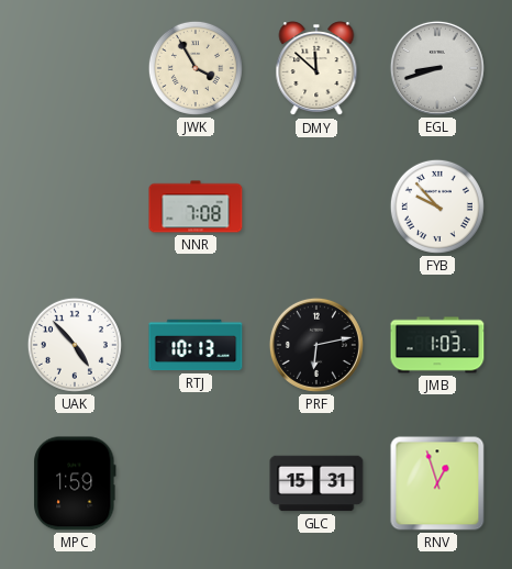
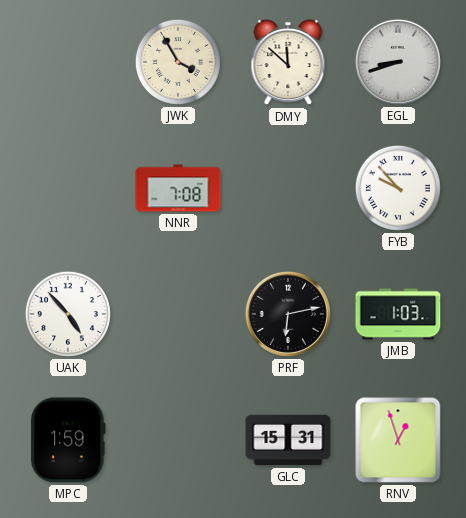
RTJ: 10:13 -> none (196, 345)
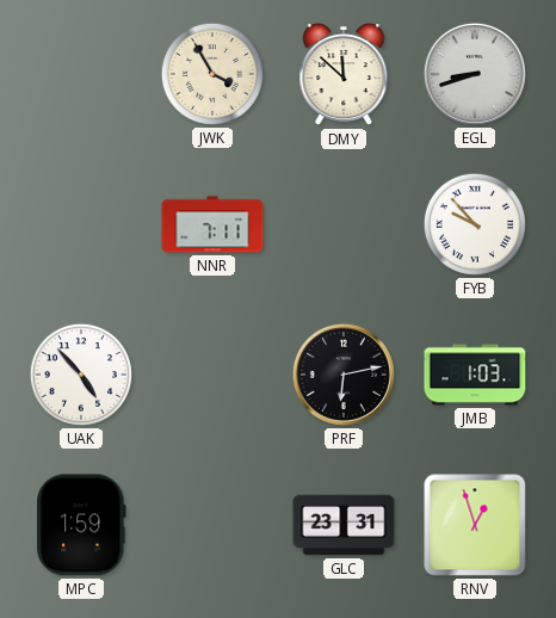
NNR: 7:08 -> 7:11 (212, 224)
GLC: 15:31 -> 23:31 (344, 525)
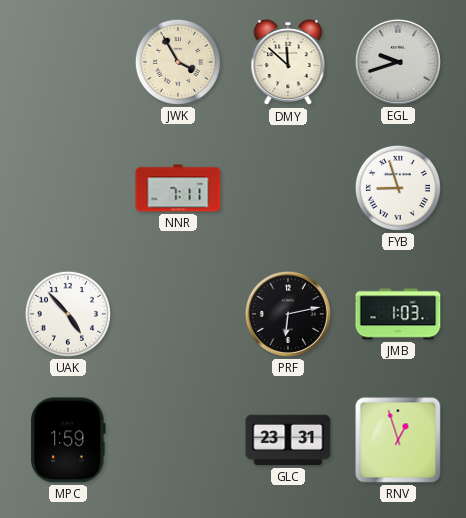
EGL: 8:42 -> 9:42 (398, 62)
FYB: 9:53 -> 8:57 (398, 188)
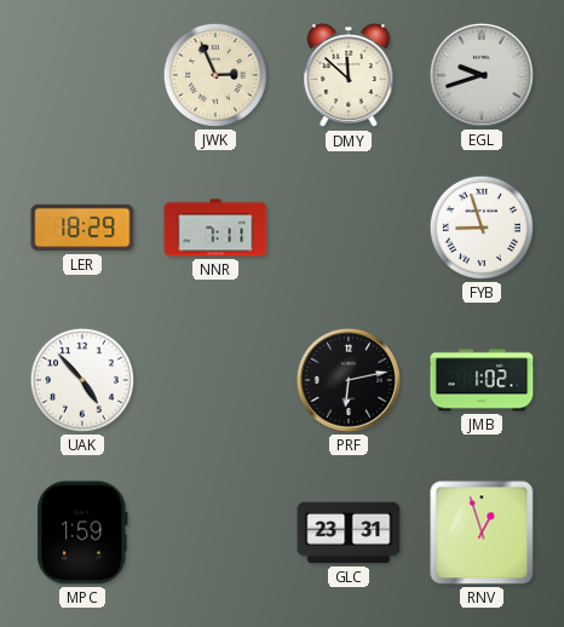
JWK: 3:55 -> 2:56 (215, 75)
LER: none -> 18:29 (82, 228)
JMB: 1:03 -> 1:02 (482, 380)
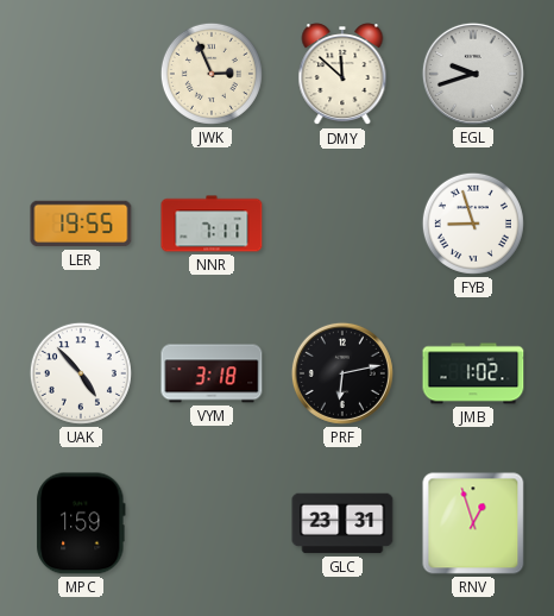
LER: 18:29 -> 19:55 (81, 224)
VYM: none -> 3:18 (212, 373)
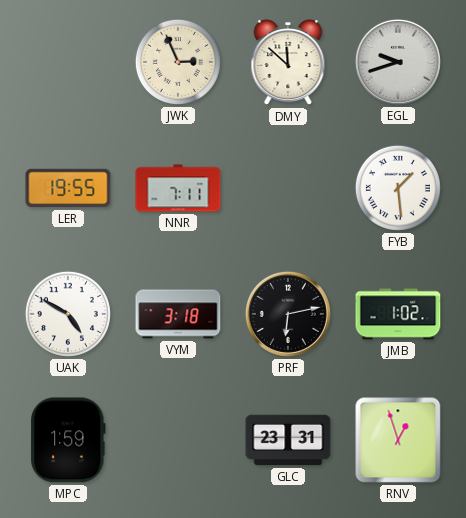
FYB: 8:57 -> 1:29 (398, 188)
UAK: 4:53 -> 4:50 (68, 314)
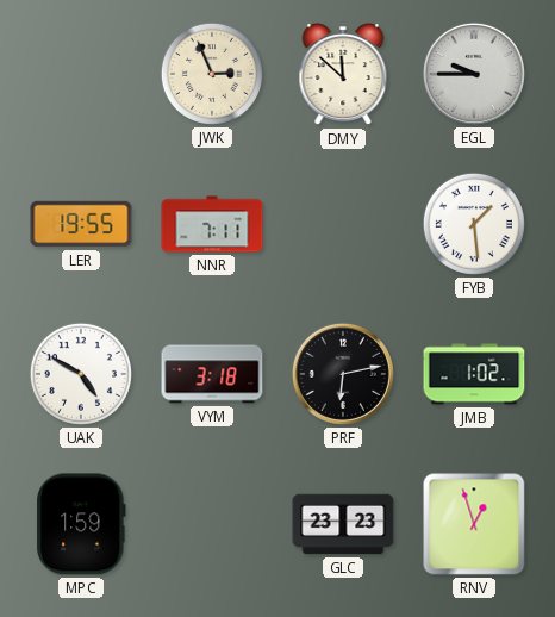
EGL: 9:42 -> 9:45 (474, 74)
GLC: 23:31 -> 23:23 (343, 524)
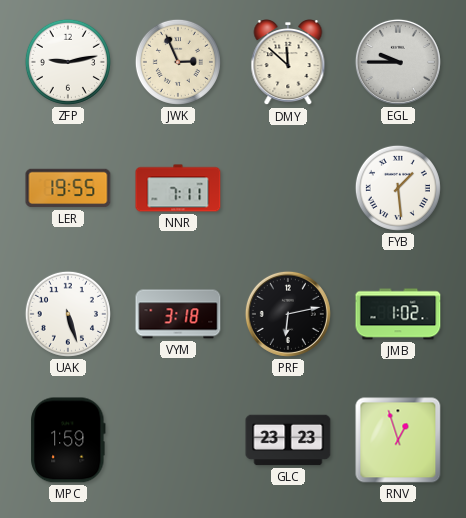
ZFP: none -> 9:13 (68, 62)
UAK: 4:50 -> 5:27 (68, 314)
